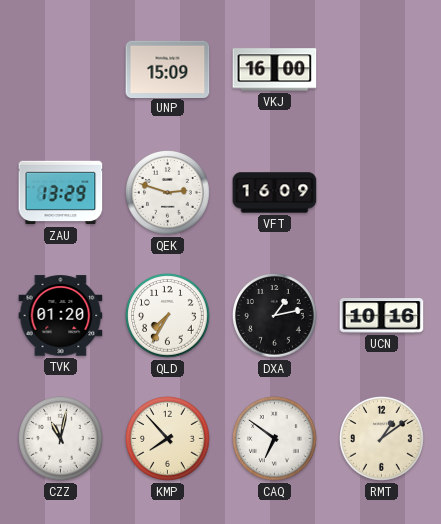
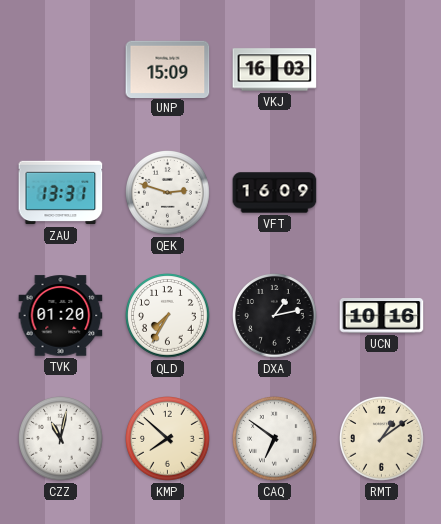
VKJ: 16:00 -> 16:03 (275, 70)
ZAU: 13:29 -> 13:31 (61, 193)
KMP: 7:53 -> 7:52 (168, 439)
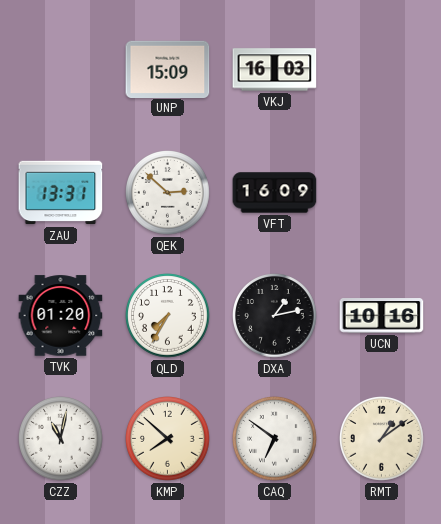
QEK: 2:48 -> 2:52 (168, 193)
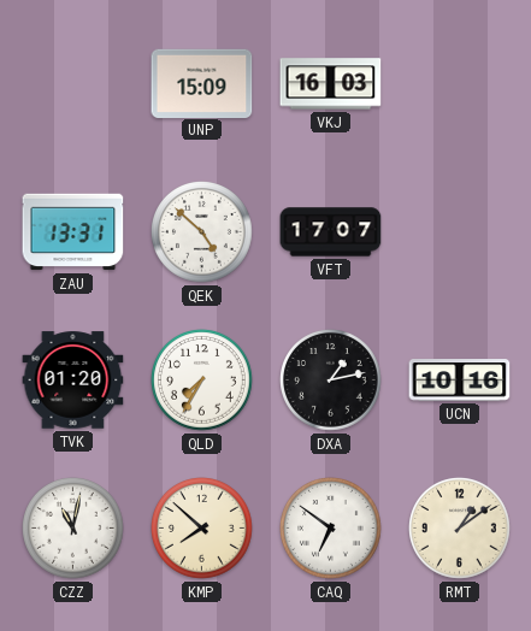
QEK: 2:52 -> 4:52 (202, 232)
VFT: 16:09 -> 17:07 (331, 232)
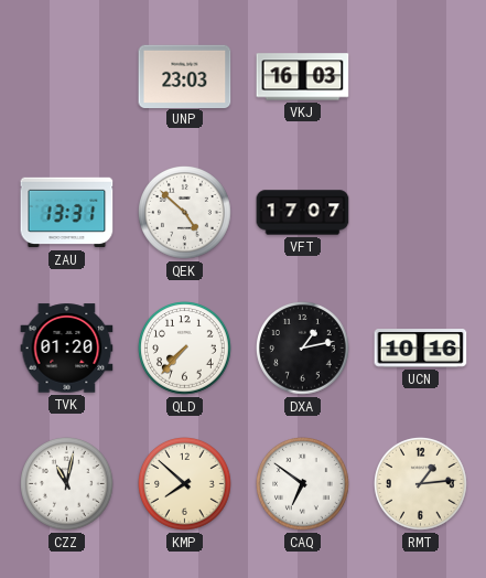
UNP: 15:09 -> 23:03 (185, 76)
QLD: 7:35 -> 7:37 (185, 349)
RMT: 1:09 -> 1:14 (421, 484)
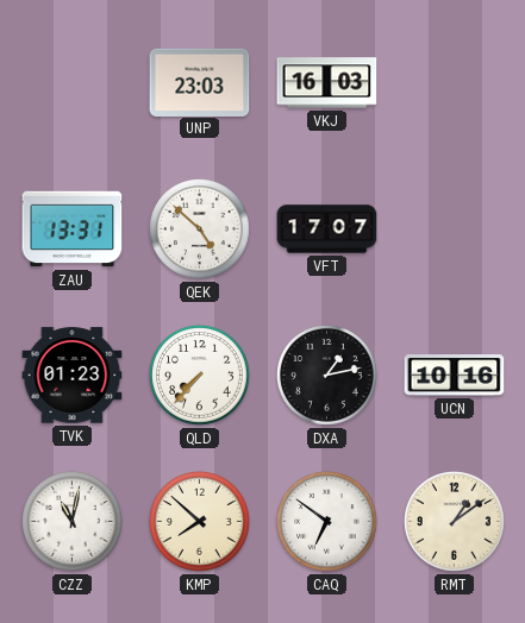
TVK: 01:20 -> 01:23 (73, 376)
RMT: 1:14 -> 1:09 (455, 522)
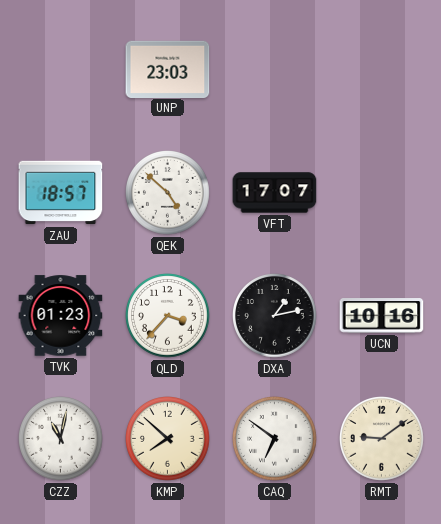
VKJ: 16:03 -> none (327, 83)
ZAU: 13:31 -> 18:57 (61, 193)
QLD: 7:37 -> 3:37 (168, 316)
RMT: 1:09 -> 9:09 (382, 439)
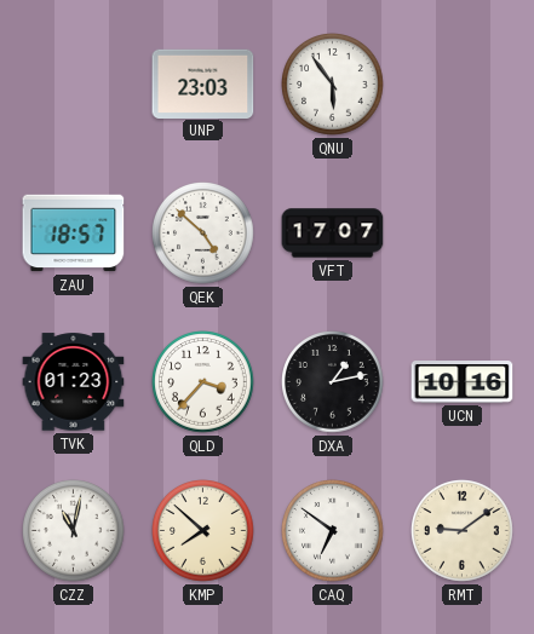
QNU: none -> 5:54 (333, 85)
